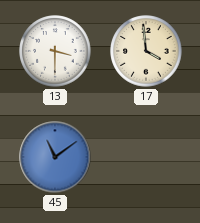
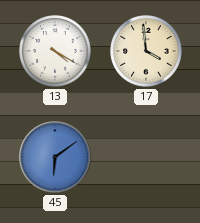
13: 3:30 -> 4:20 (55, 51)
45: 11:09 -> 6:09 (55, 157)
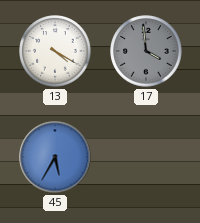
17 dial: cream -> grey (146, 51)
45: 6:09 -> 5:35 (55, 157)
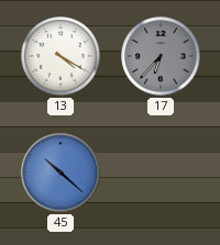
17: 3:59 -> 6:37 (161, 56)
45: 5:35 -> 10:22 (61, 172)
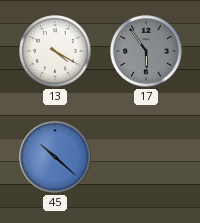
17: 6:37 -> 5:54 (146, 51)
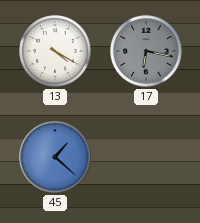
17: 5:54 -> 6:17 (146, 51)
45: 10:22 -> 1:22 (55, 157)
